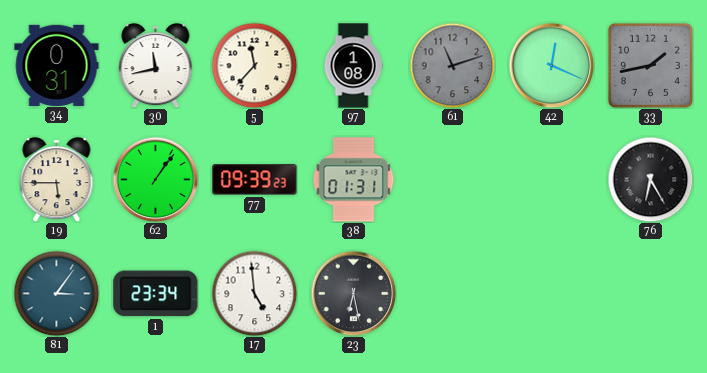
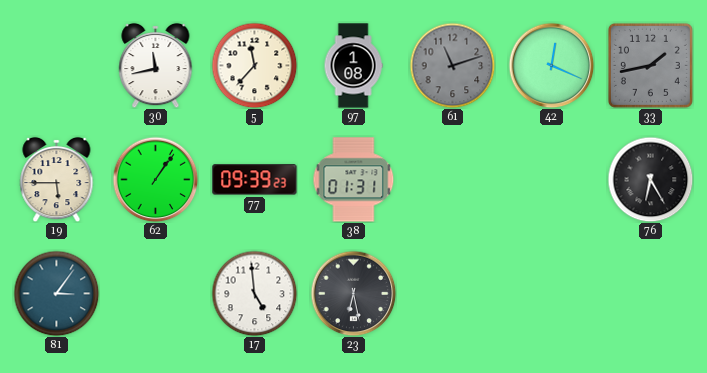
34: 0:31 -> none (57, 65)
1: 23:34 -> none (156, 294)
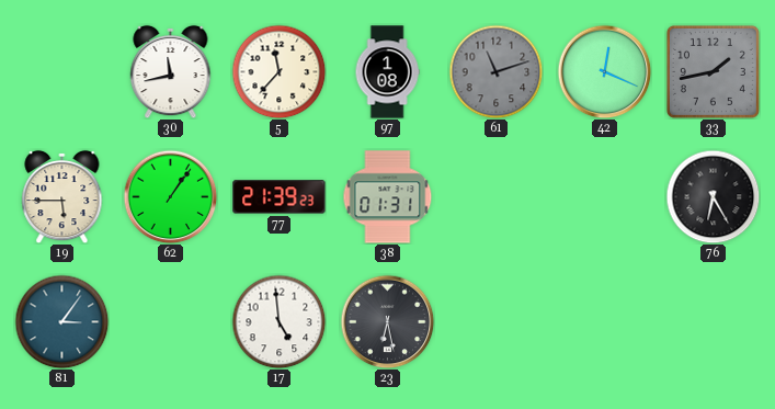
77: 09:39 -> 21:39 (280, 197)
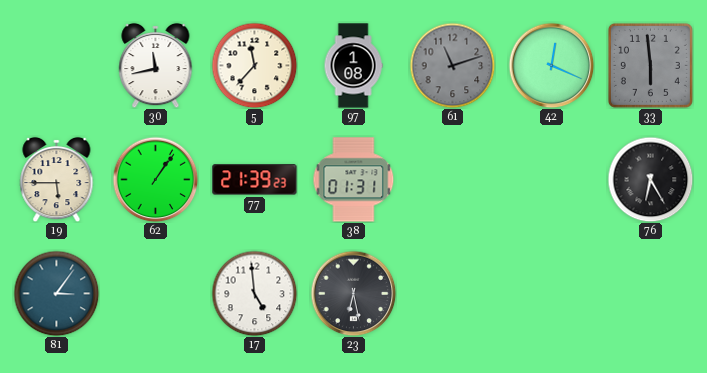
33: 1:43 -> 5:59 (650, 65)
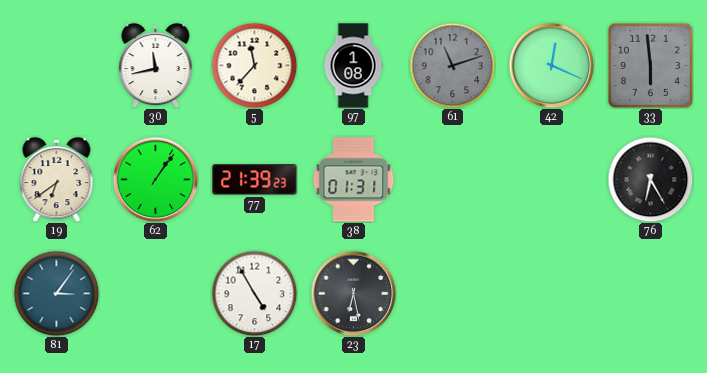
19: 5:45 -> 6:39 (57, 179)
17: 4:59 -> 4:55 (254, 293)
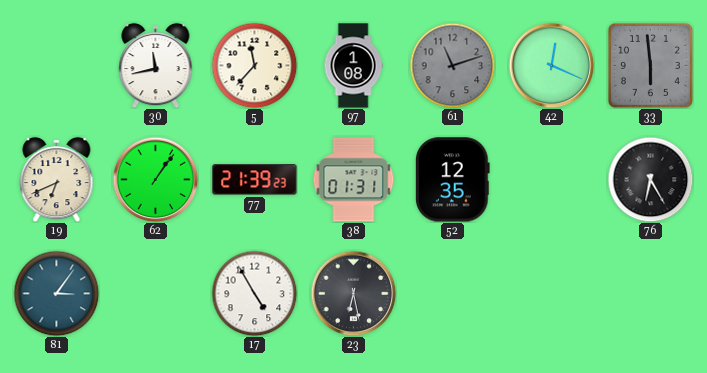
19: 6:39 -> 6:41 (57, 179)
52: none -> 12:35 (453, 180)
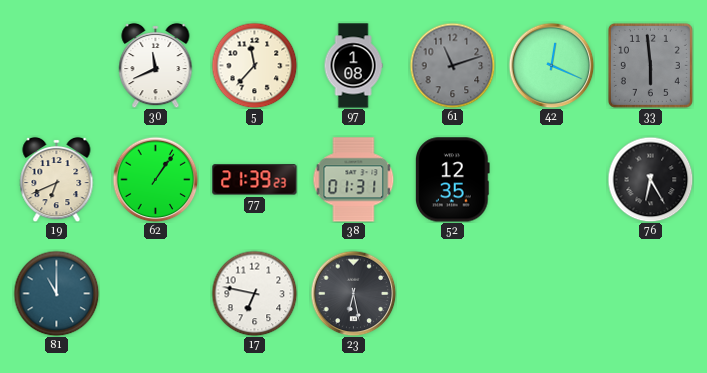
30: 11:43 -> 11:41 (156, 65)
81: 3:06 -> 11:00 (56, 293)
17: 4:55 -> 6:47 (254, 293)
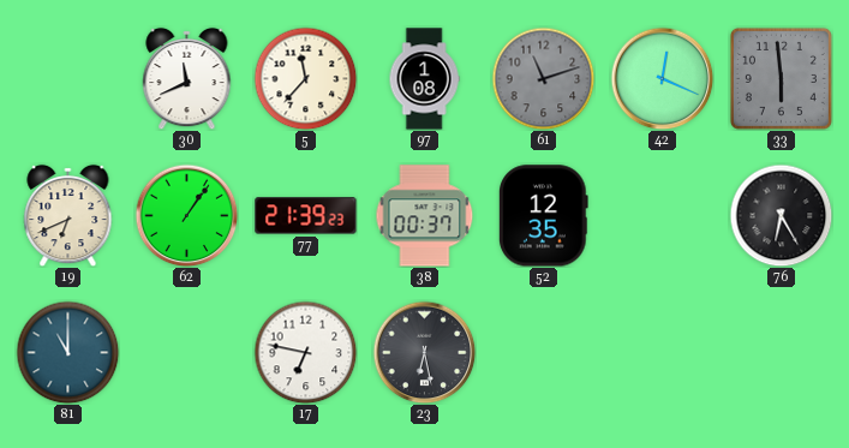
38: 01:31 -> 00:37 (425, 216)
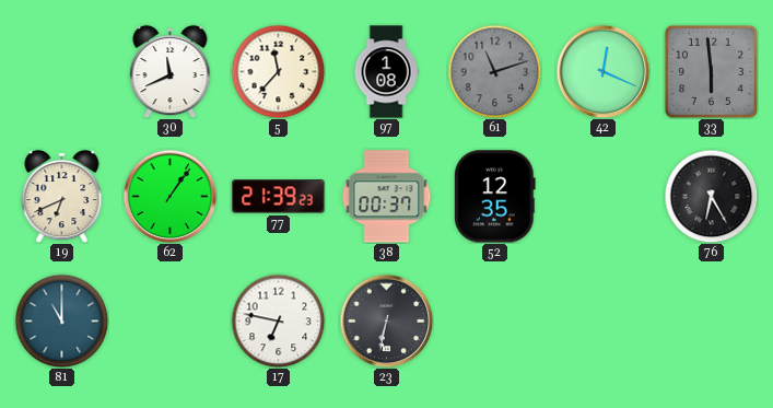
23: 6:28 -> 6:32 (386, 320)
